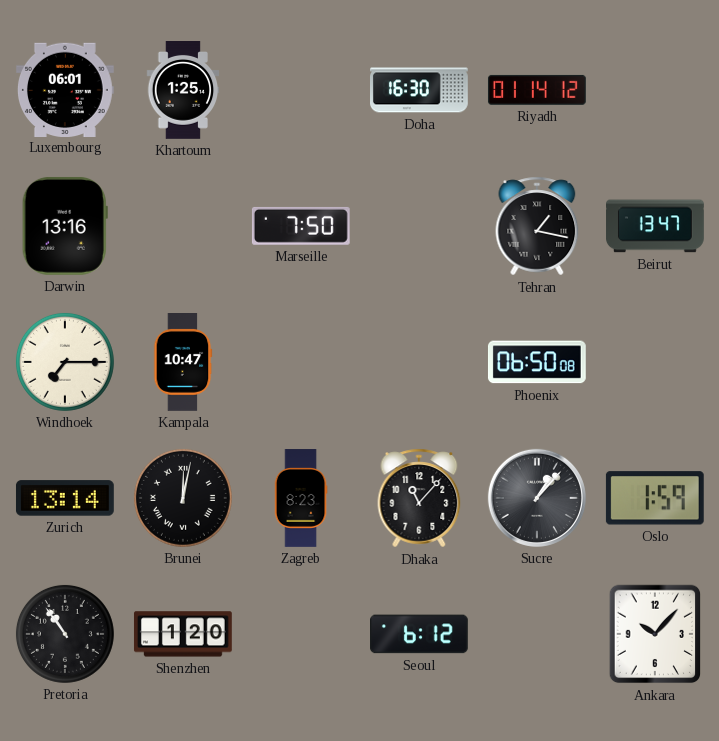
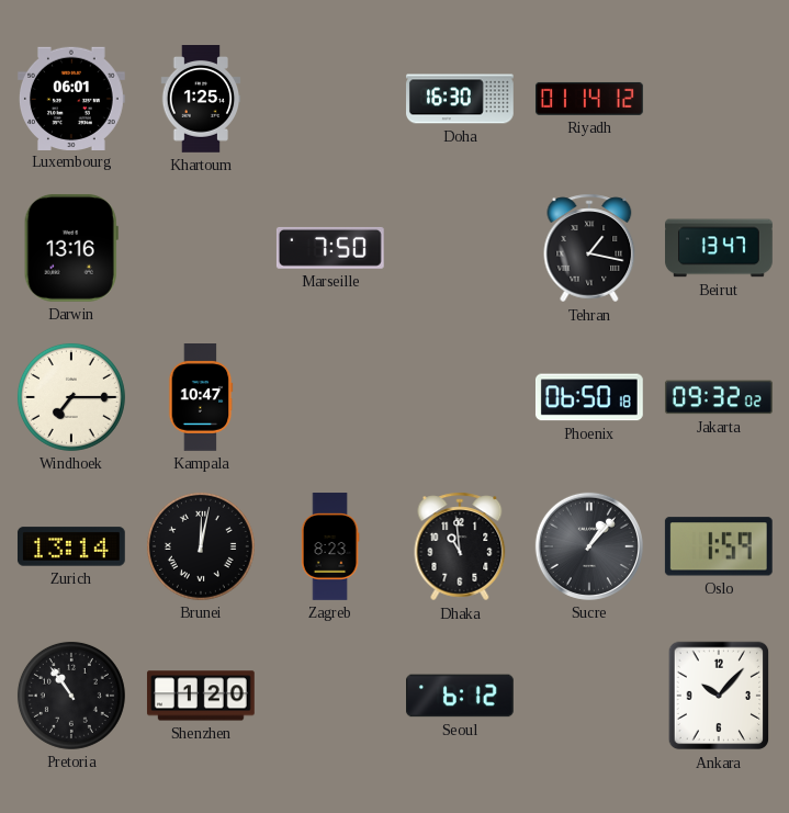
Phoenix: 06:50:08 -> 06:50:18 (589, 397)
Jakarta: none -> 09:32 (719, 397)
Dhaka: 11:07 -> 10:59 (460, 546)
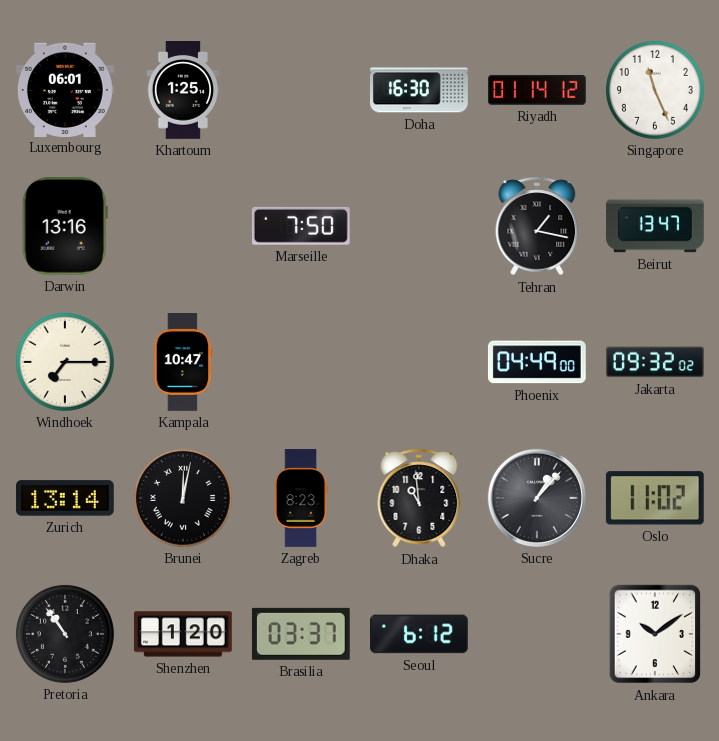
Singapore: none -> 11:26 (655, 90)
Phoenix: 06:50 -> 04:49 (537, 362)
Oslo: 1:59 -> 11:02 (655, 498)
Brasilia: none -> 03:37 (301, 634)
Ankara: 10:07 -> 10:09 (655, 634)
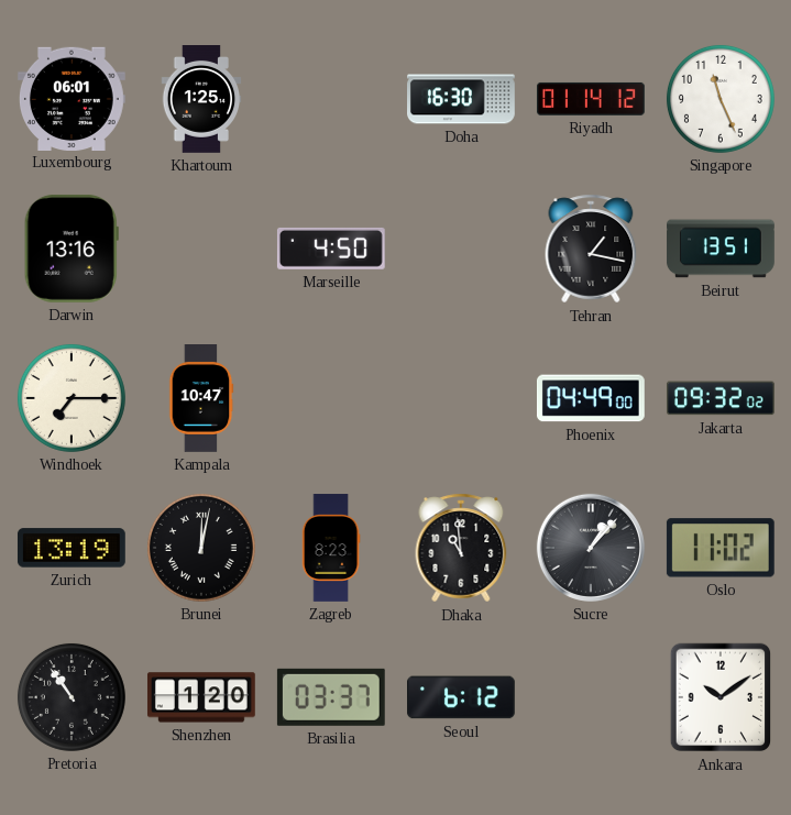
Marseille: 7:50 -> 4:50 (331, 249)
Beirut: 13:47 -> 13:51 (722, 249)
Zurich: 13:14 -> 13:19 (72, 548)
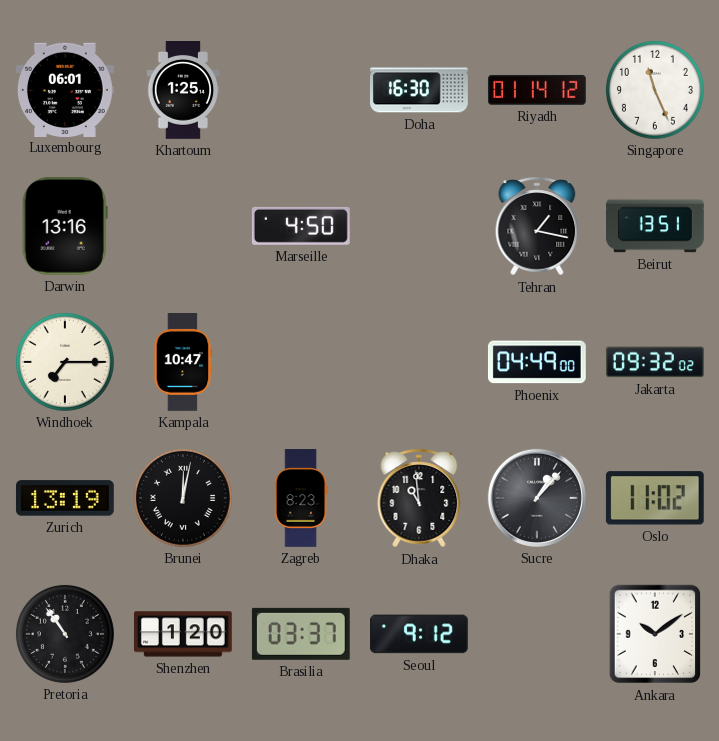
Seoul: 6:12 -> 9:12 (420, 634)
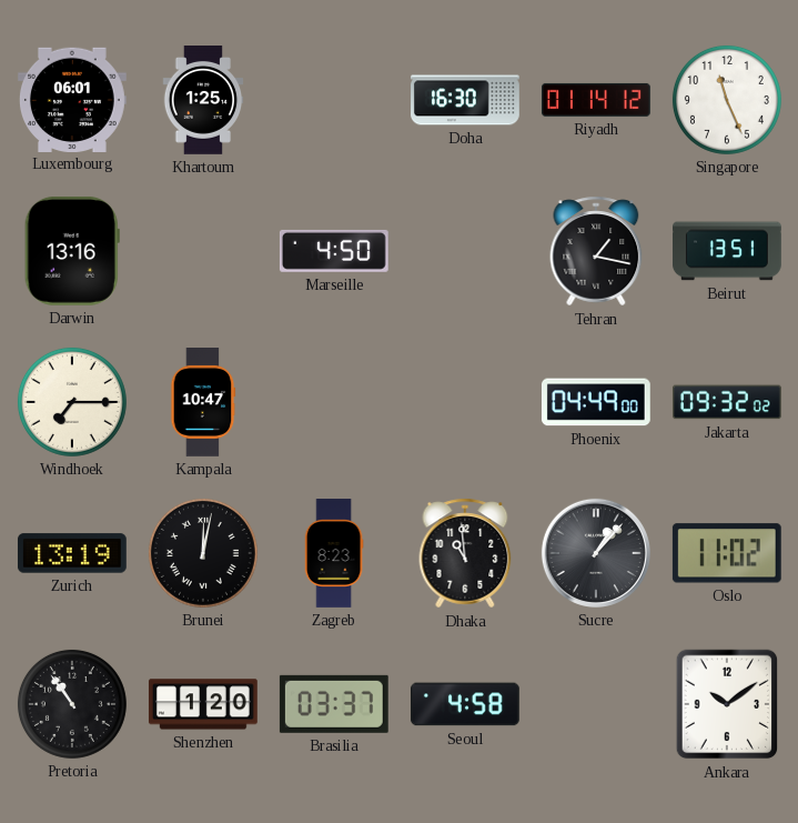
Seoul: 9:12 -> 4:58 (466, 704)
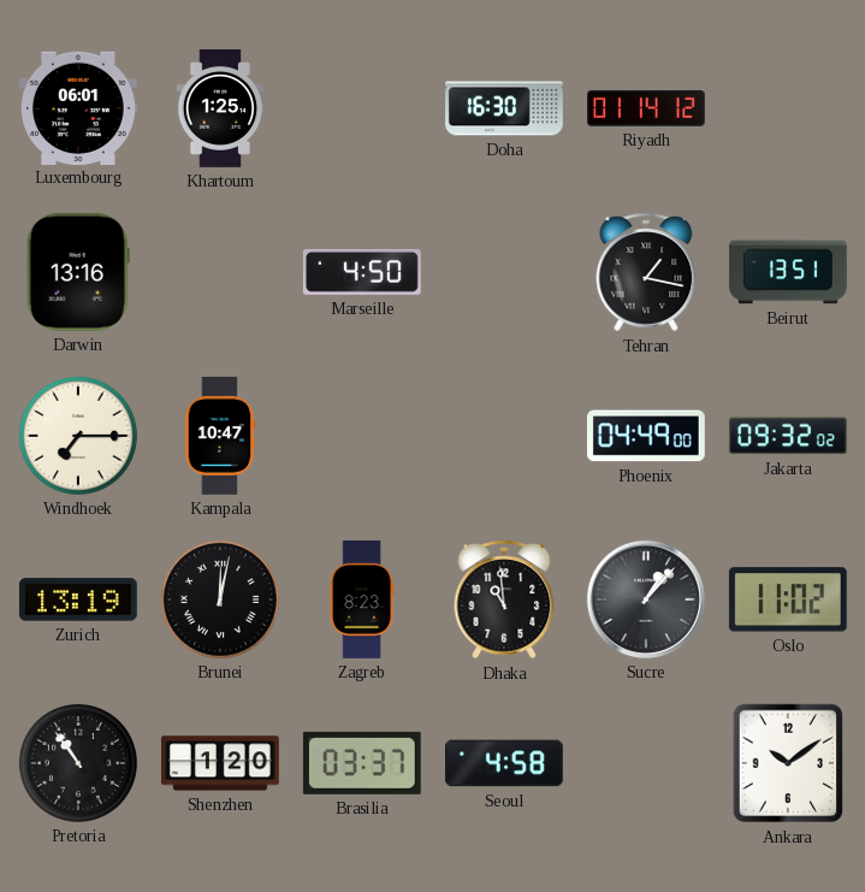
Singapore: 11:26 -> none (727, 100)
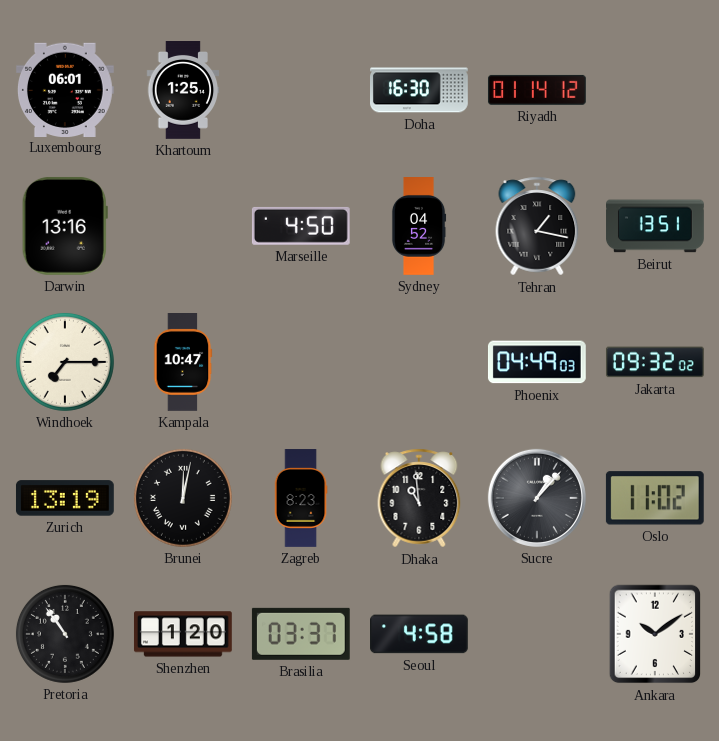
Sydney: none -> 04:52 (419, 227)
Phoenix: 04:49:00 -> 04:49:03 (537, 362)
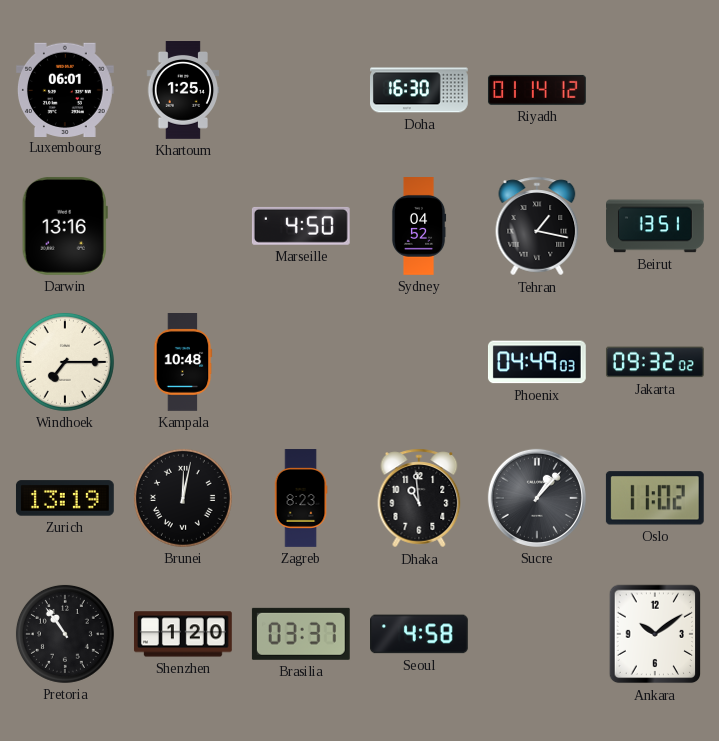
Kampala: 10:47 -> 10:48 (183, 363)
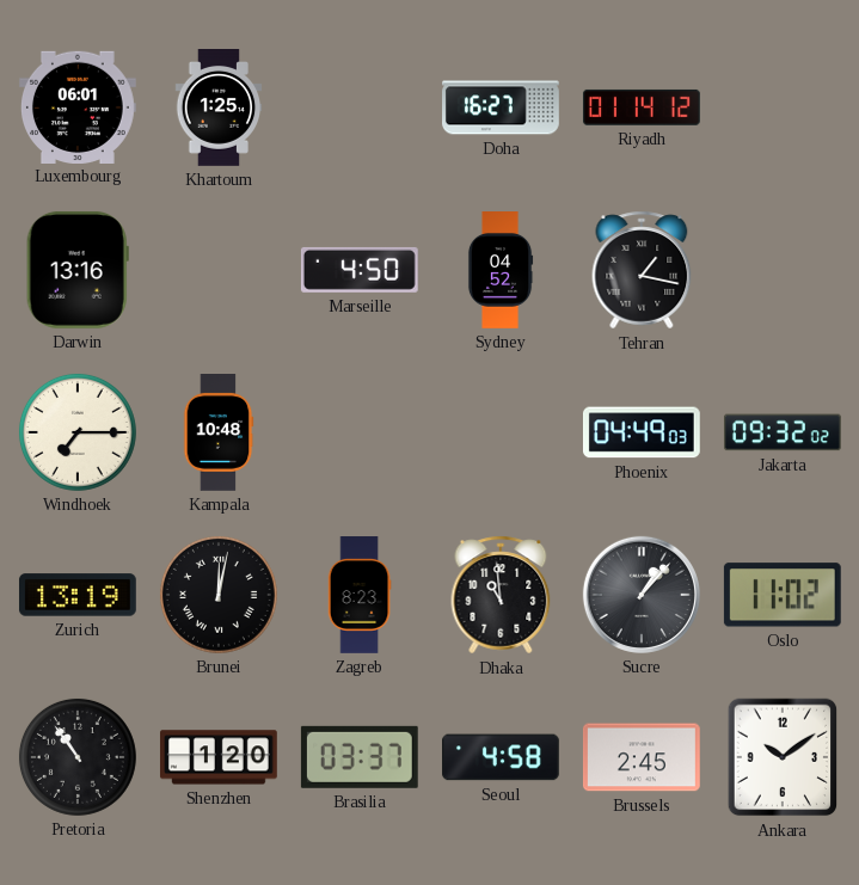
Doha: 16:30 -> 16:27 (502, 107)
Beirut: 13:51 -> none (656, 226)
Brussels: none -> 2:45 (642, 757)
